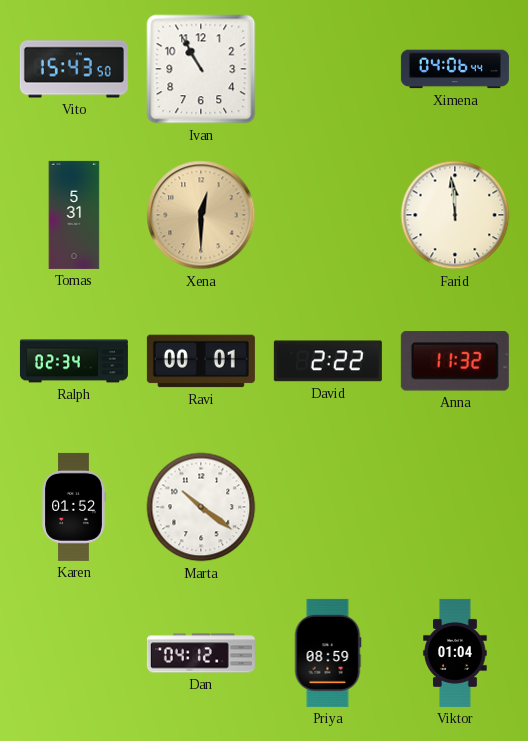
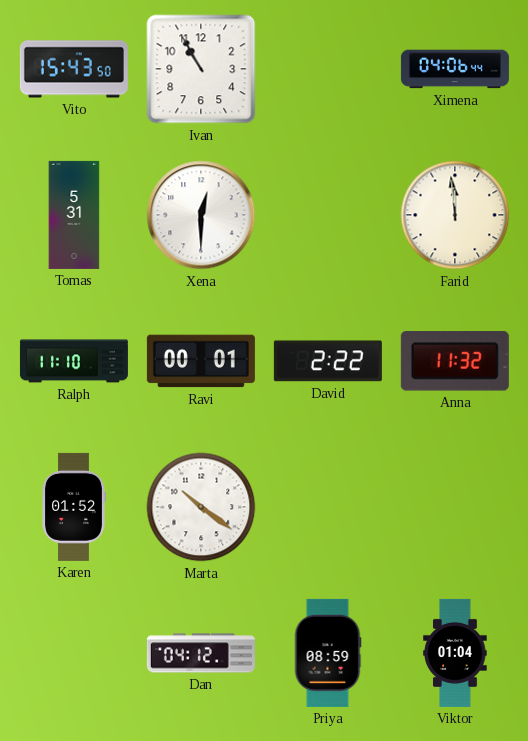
Xena dial: champagne -> white (201, 215)
Ralph: 02:34 -> 11:10 (74, 361)
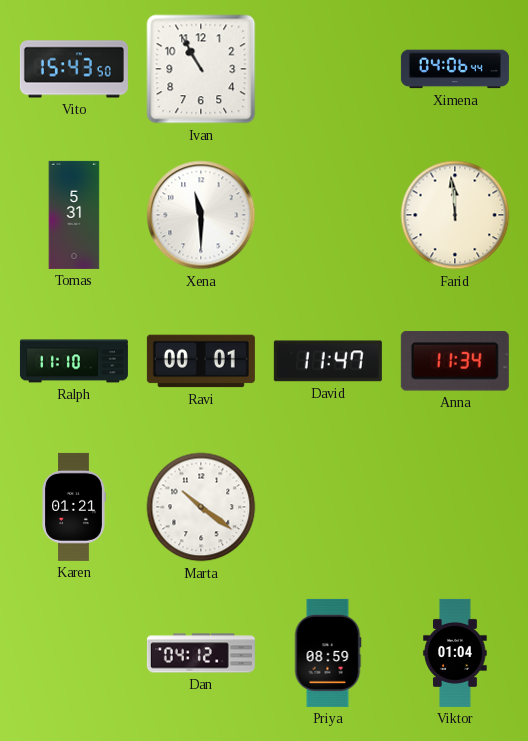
Xena: 12:30 -> 11:30 (201, 215)
David: 2:22 -> 11:47 (328, 361)
Anna: 11:32 -> 11:34 (455, 361)
Karen: 01:52 -> 01:21 (74, 507)
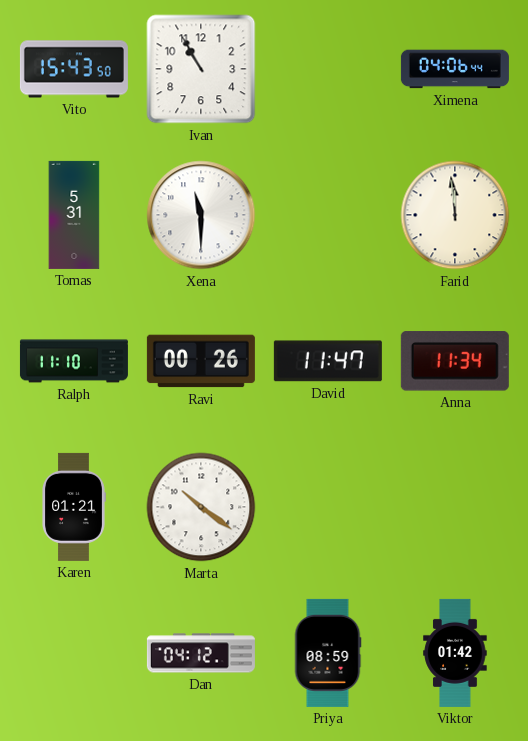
Ravi: 00:01 -> 00:26 (201, 361)
Viktor: 01:04 -> 01:42 (455, 653)
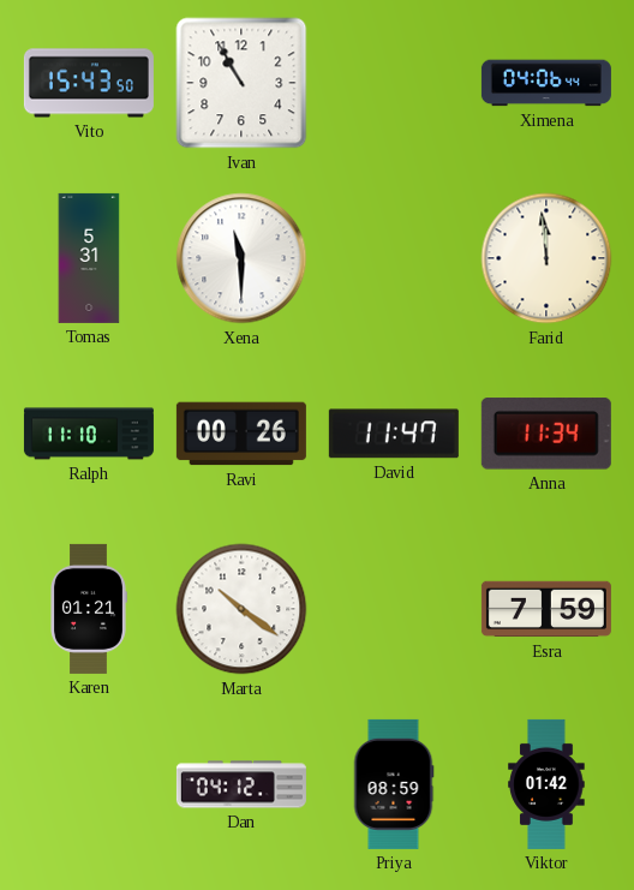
Esra: none -> 7:59 (546, 609)
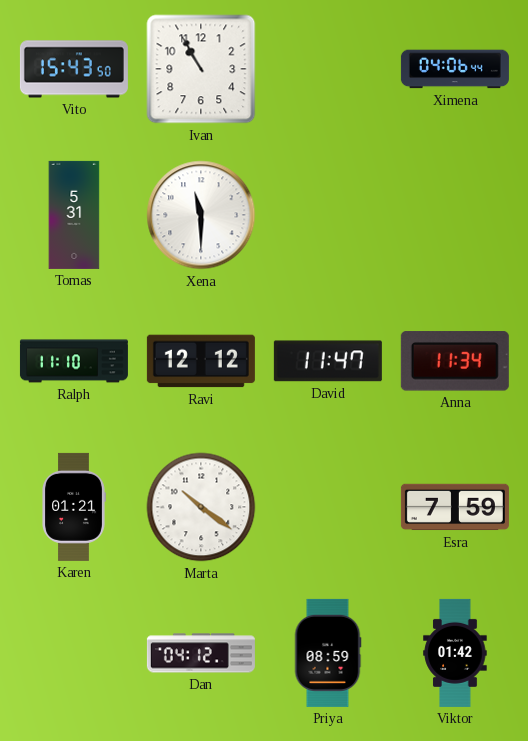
Farid: 11:59 -> none (546, 258)
Ravi: 00:26 -> 12:12 (201, 361)
